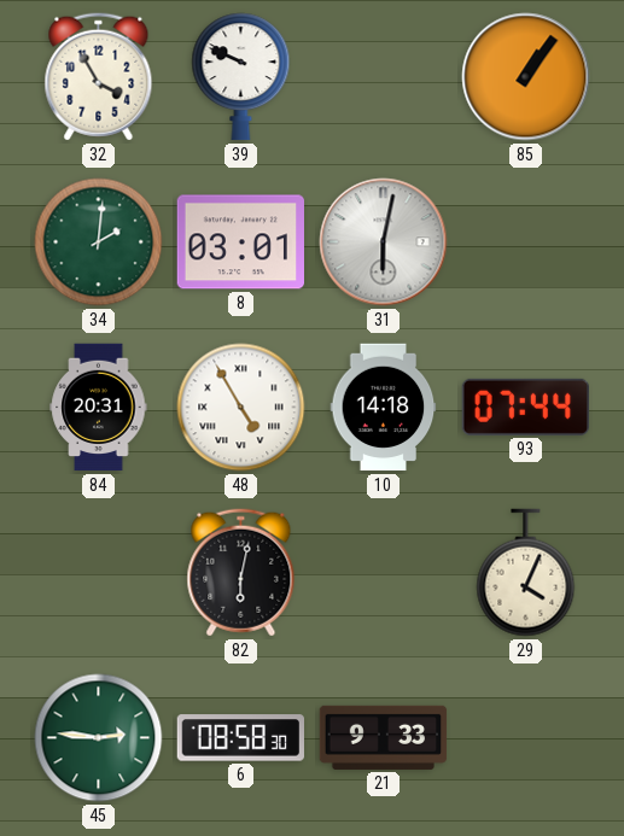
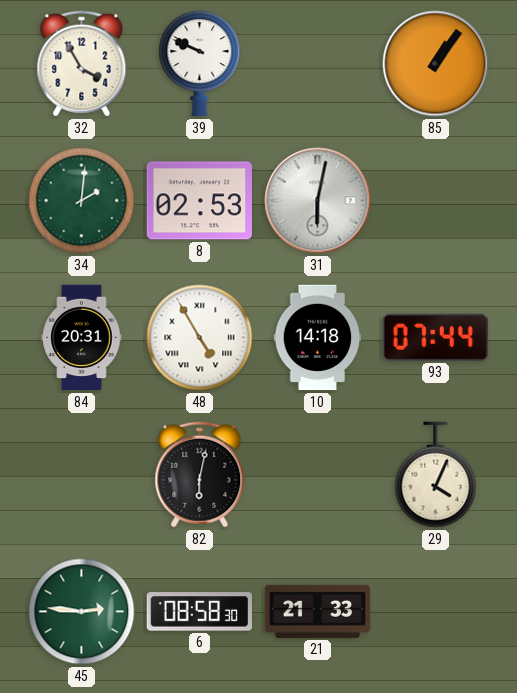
8: 03:01 -> 02:53 (199, 201)
21: 9:33 -> 21:33 (318, 611)
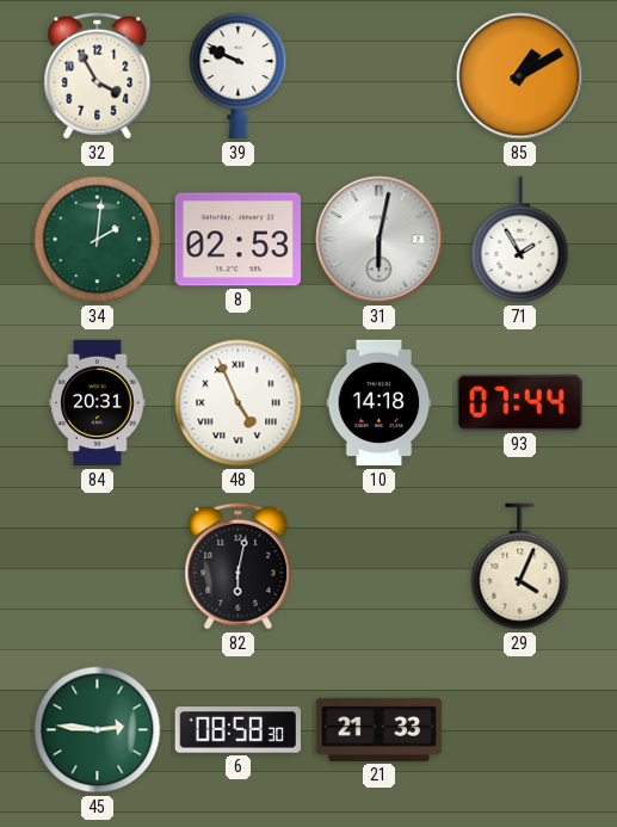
85: 1:06 -> 1:10 (520, 76)
71: none -> 1:55 (520, 240)
48: 4:55 -> 4:56 (239, 403)
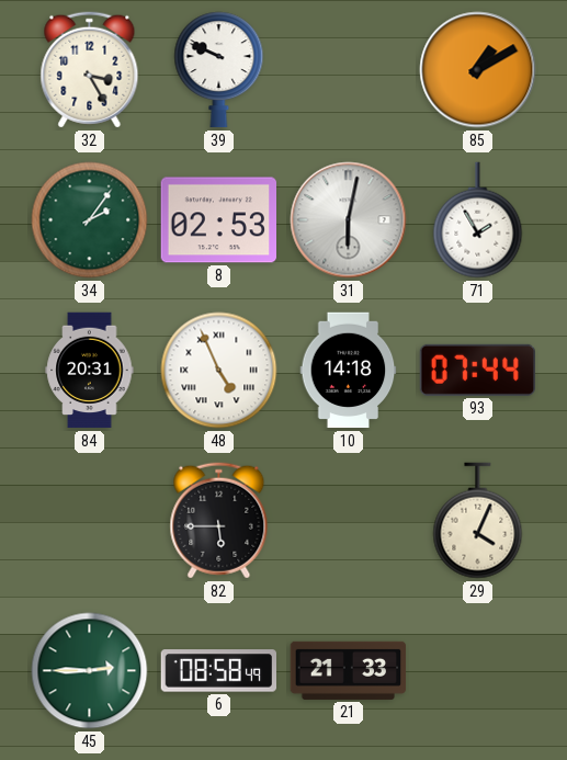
32: 3:55 -> 3:25 (90, 70)
34: 2:01 -> 2:06 (90, 220)
82: 6:02 -> 5:45 (219, 521)
45: 2:46 -> 2:45 (90, 671)
6: 08:58:30 -> 08:58:49 (218, 671)
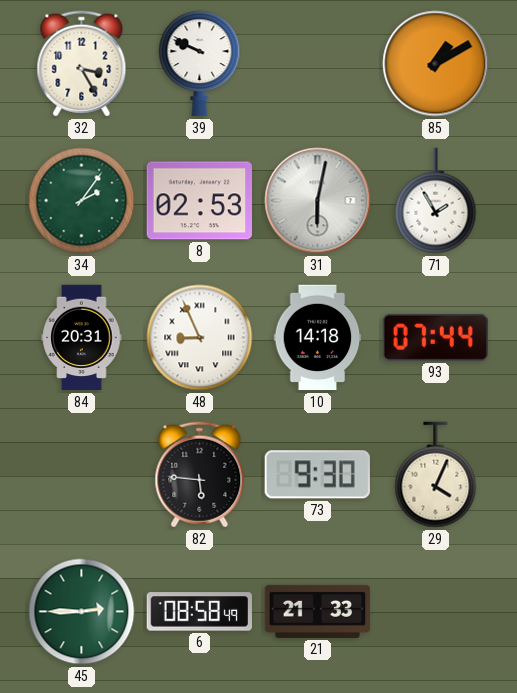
48: 4:56 -> 8:56 (200, 338)
82: 5:45 -> 5:46 (200, 475)
73: none -> 9:30 (317, 475)
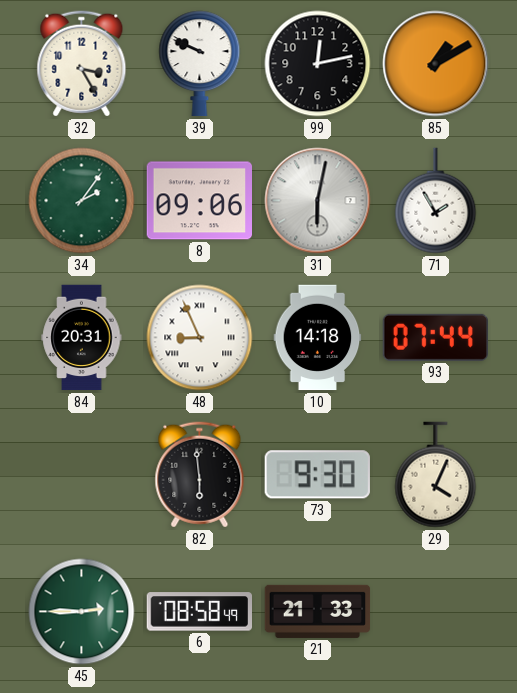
99: none -> 12:13 (318, 64)
8: 02:53 -> 09:06 (199, 201)
82: 5:46 -> 5:59 (200, 475)
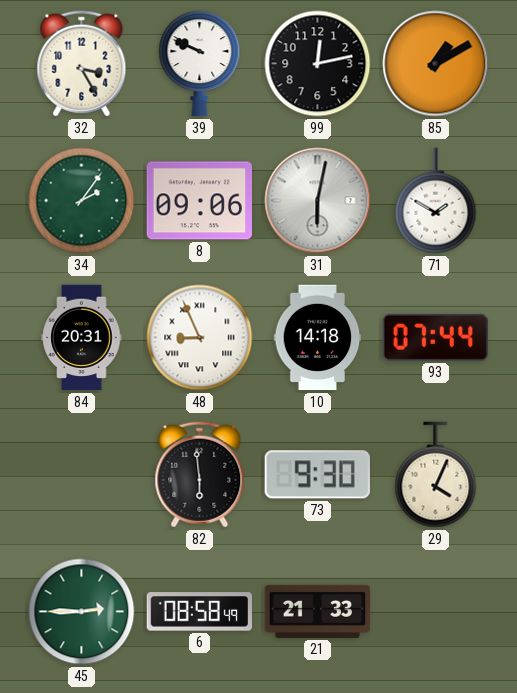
71: 1:55 -> 1:50 (436, 201)
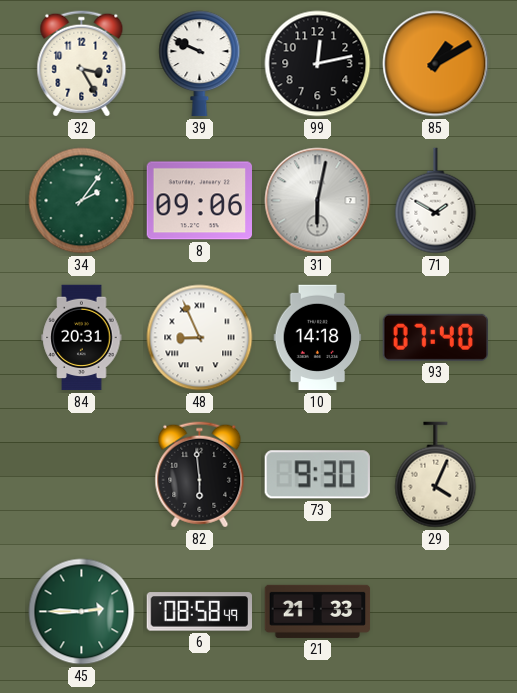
93: 07:44 -> 07:40 (435, 337)
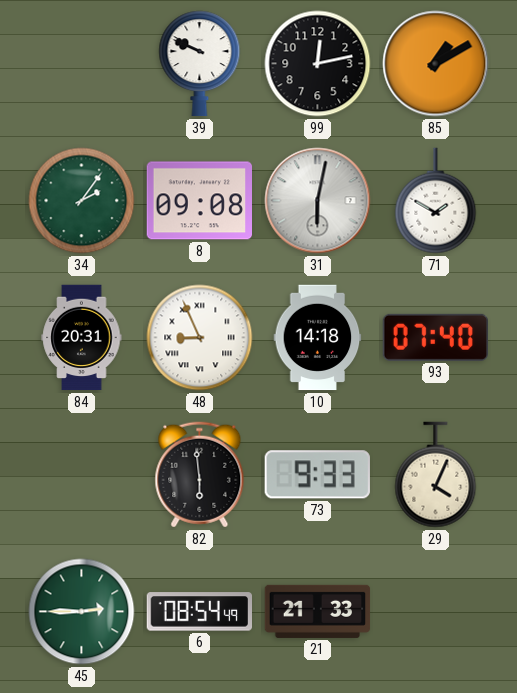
32: 3:25 -> none (82, 64)
8: 09:06 -> 09:08 (199, 201)
73: 9:30 -> 9:33 (317, 475)
6: 08:58 -> 08:54 (199, 612)
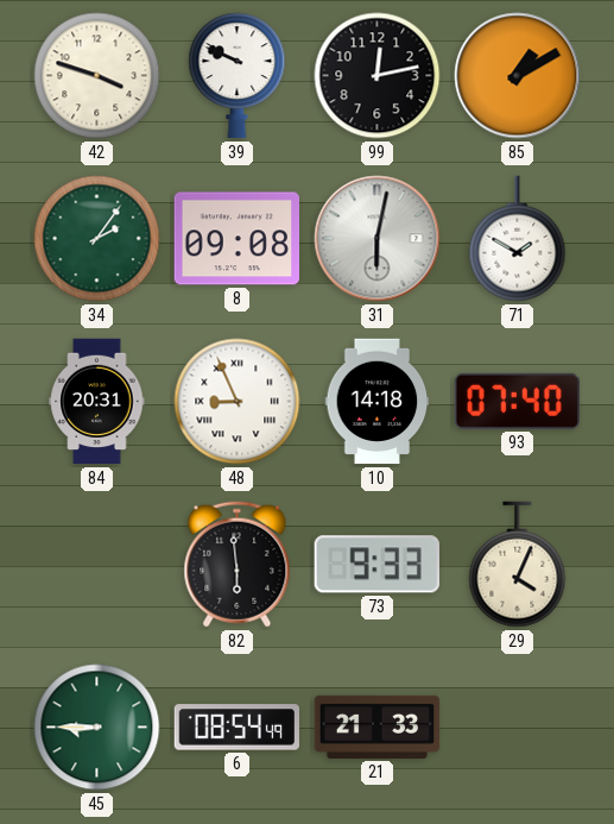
42: none -> 3:48 (97, 76)
45: 2:45 -> 8:45 (97, 728)
